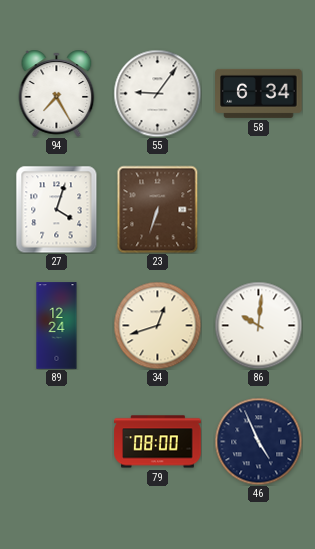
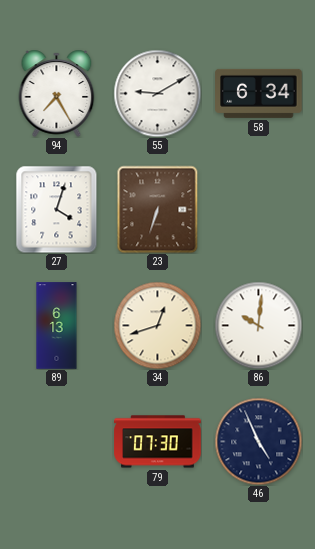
55: 9:06 -> 9:10 (157, 93)
89: 12:24 -> 6:13 (57, 326)
79: 08:00 -> 07:30 (158, 442)
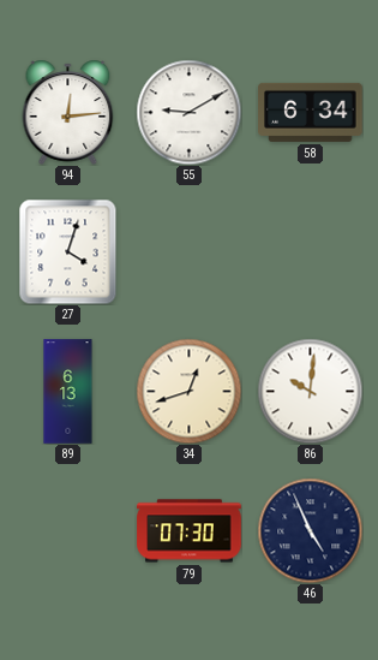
94: 7:25 -> 12:14 (68, 112)
23: 6:33 -> none (158, 209)
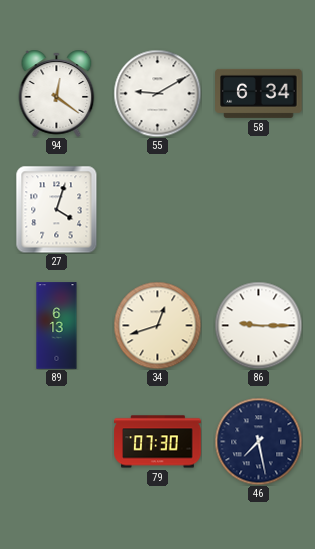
94: 12:14 -> 12:21 (57, 93)
86: 10:01 -> 9:15 (258, 325)
46: 4:56 -> 7:28 (258, 441)
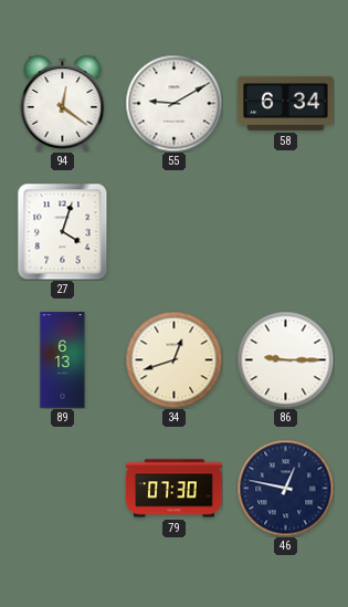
46: 7:28 -> 12:47 (285, 488)
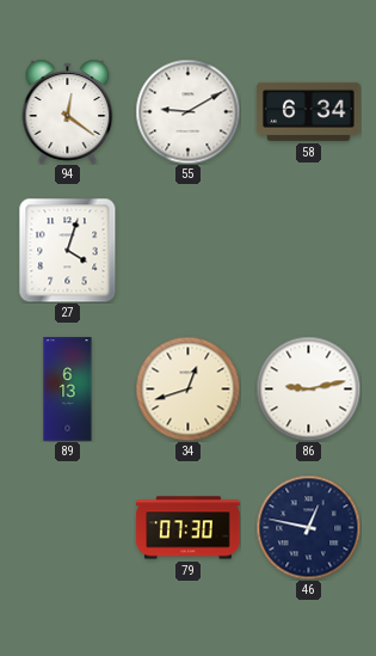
86: 9:15 -> 9:13 (308, 388)
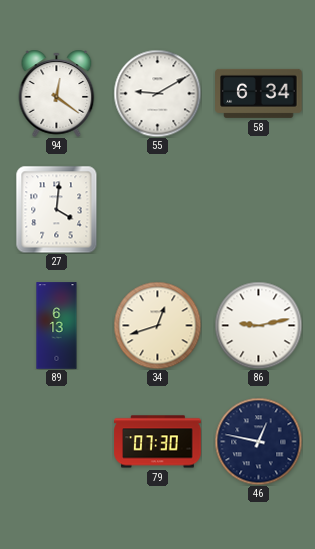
27: 4:03 -> 4:01 (57, 209)
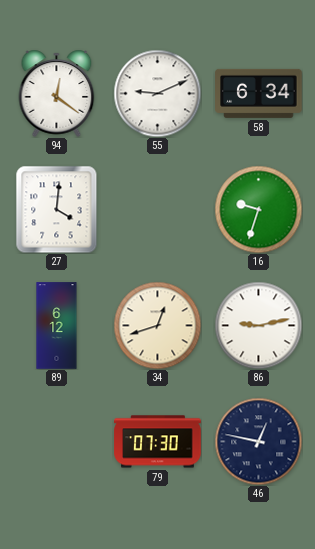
55: 9:10 -> 9:11 (157, 93)
16: none -> 9:33 (258, 209)
89: 6:13 -> 6:12 (57, 326)
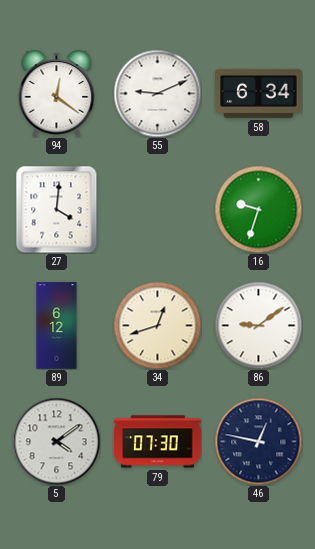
86: 9:13 -> 9:09 (258, 325)
5: none -> 4:09 (56, 441)
